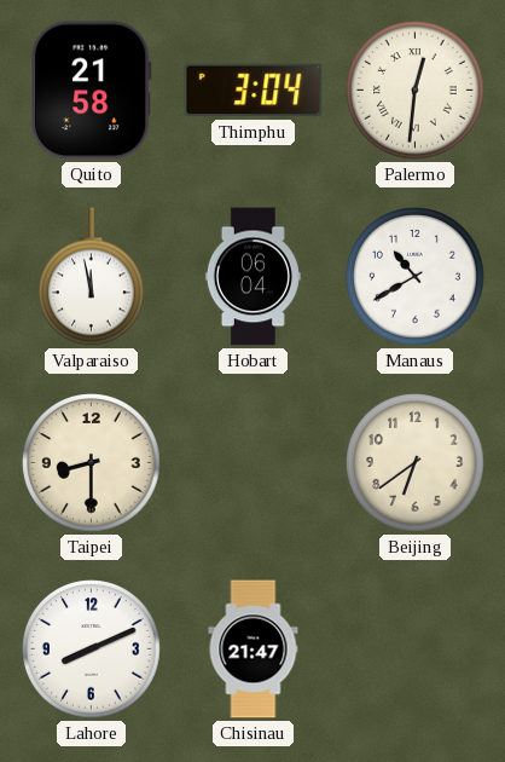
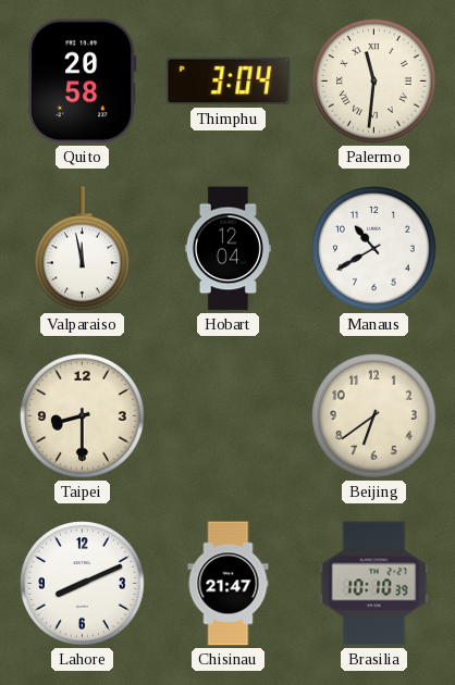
Quito: 21:58 -> 20:58 (83, 82)
Palermo: 12:31 -> 11:31 (374, 82)
Hobart: 06:04 -> 12:04 (228, 249)
Brasilia: none -> 10:10 (374, 584)
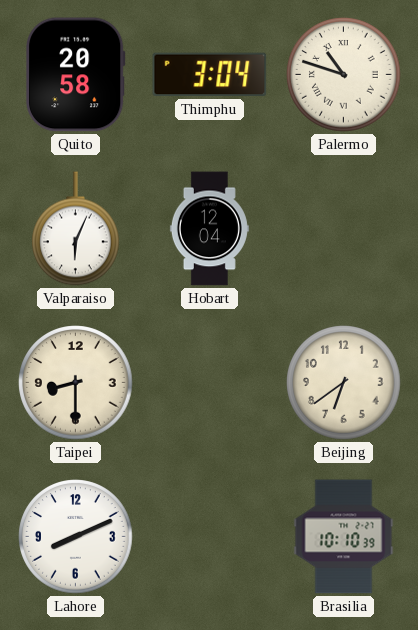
Palermo: 11:31 -> 10:48 (344, 75)
Valparaiso: 11:58 -> 6:04 (76, 229)
Manaus: 10:40 -> none (374, 249)
Chisinau: 21:47 -> none (229, 584)
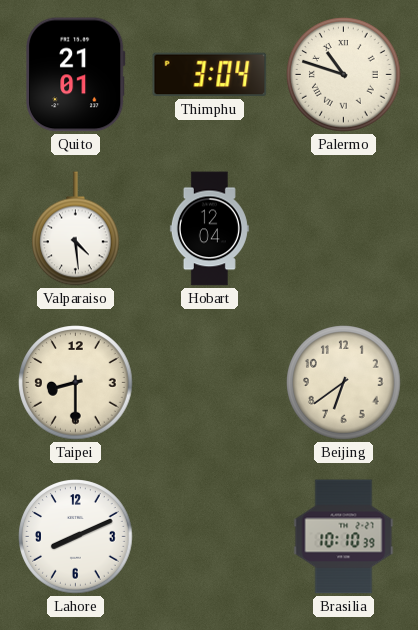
Quito: 20:58 -> 21:01 (76, 75)
Valparaiso: 6:04 -> 4:29 (76, 229)
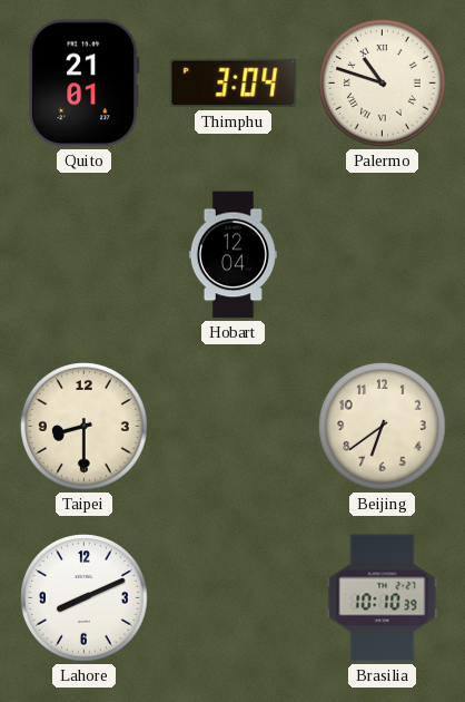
Valparaiso: 4:29 -> none (76, 229)
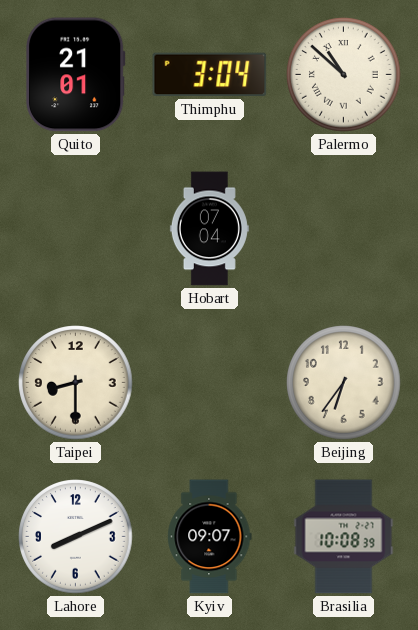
Palermo: 10:48 -> 10:52 (344, 75)
Hobart: 12:04 -> 07:04 (209, 229)
Beijing: 6:39 -> 6:36 (344, 383)
Kyiv: none -> 09:07 (210, 537)
Brasilia: 10:10 -> 10:08 (344, 537)
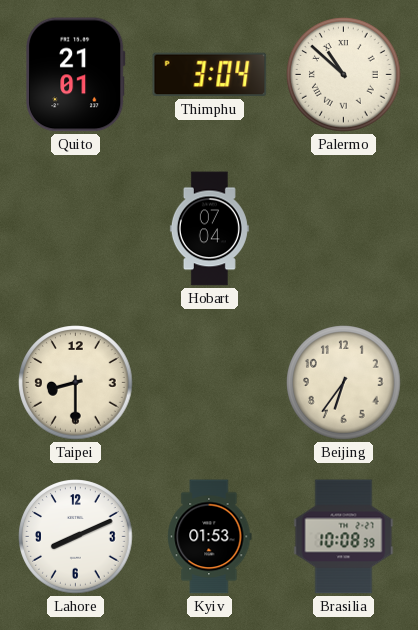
Kyiv: 09:07 -> 01:53 (210, 537)
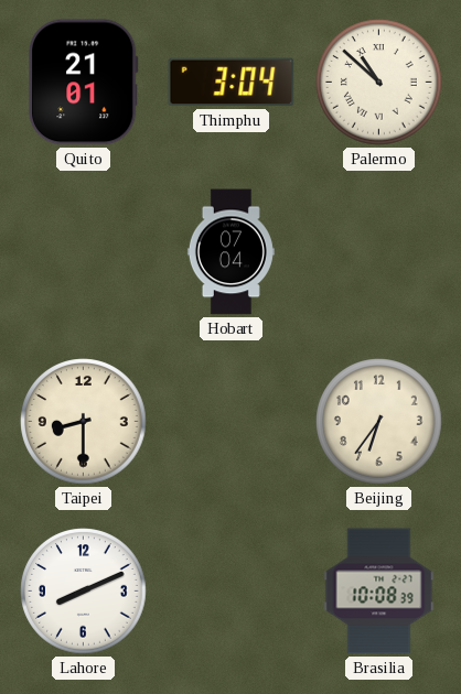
Kyiv: 01:53 -> none (210, 537)
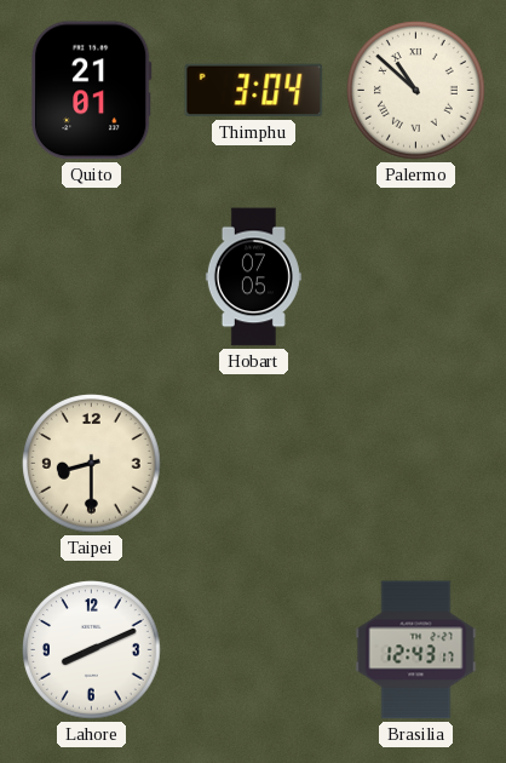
Hobart: 07:04 -> 07:05 (253, 277)
Beijing: 6:36 -> none (379, 422)
Brasilia: 10:08 -> 12:43 (416, 650)
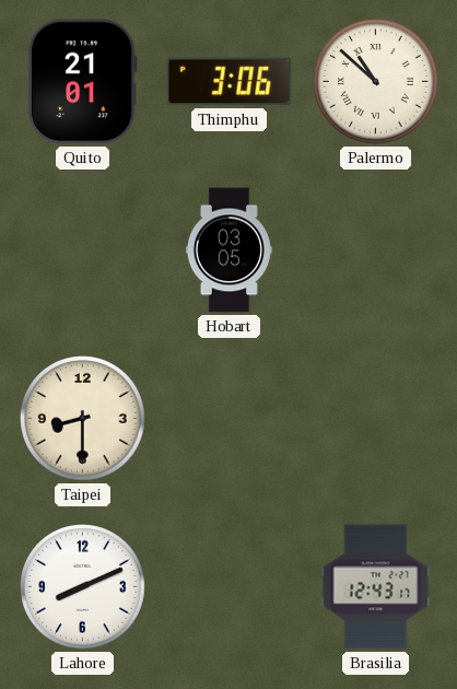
Thimphu: 3:04 -> 3:06 (230, 82)
Hobart: 07:05 -> 03:05 (228, 250)
